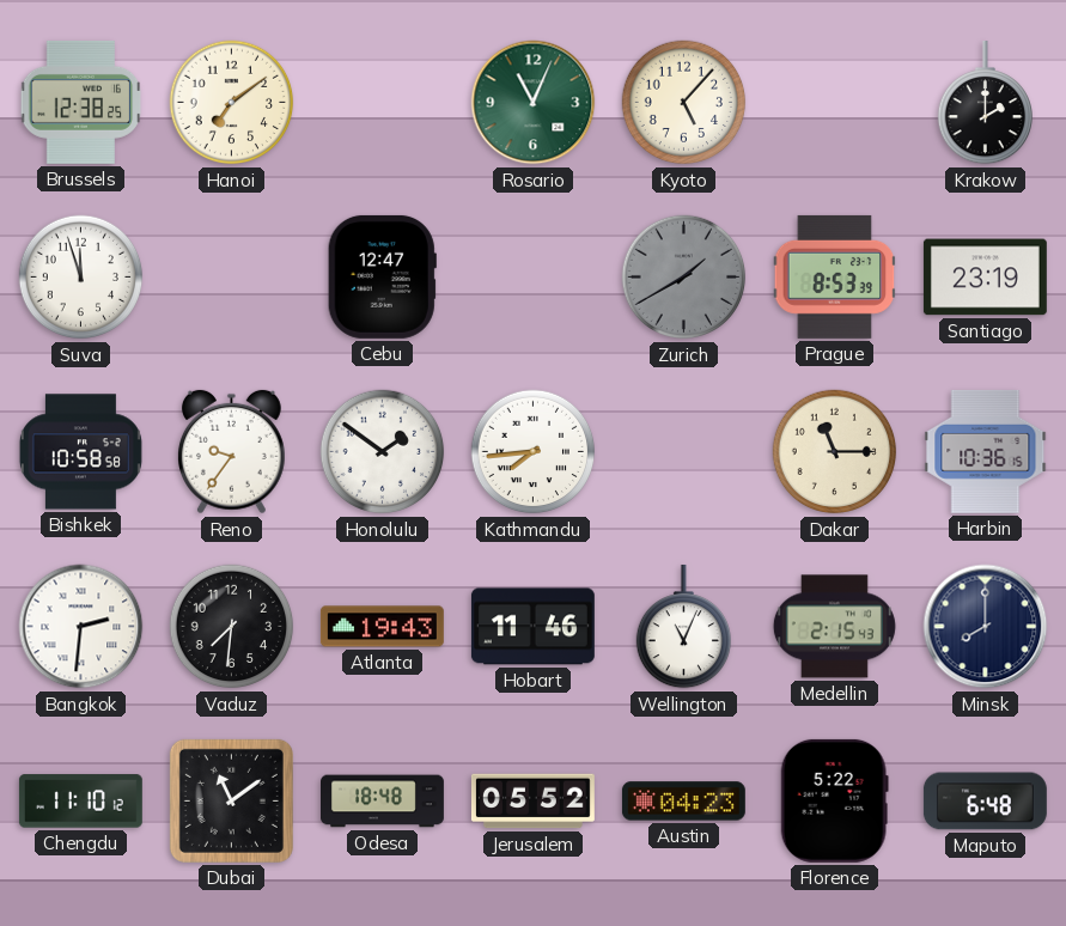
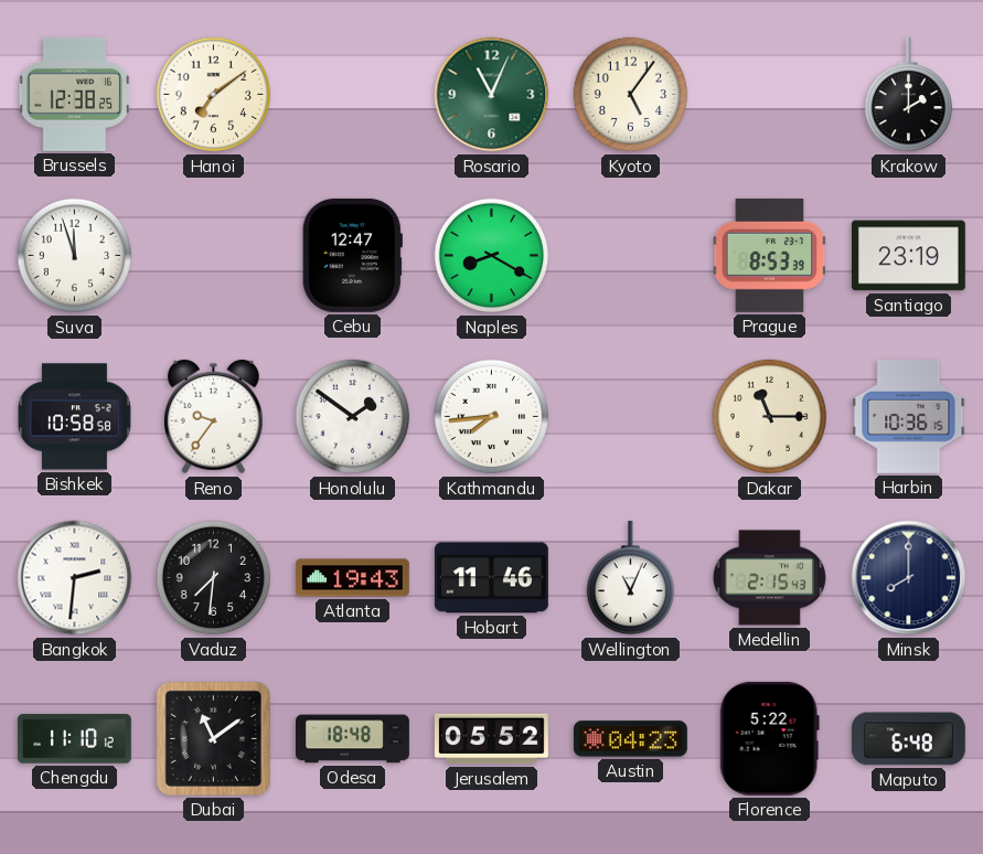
Kyoto: 5:07 -> 5:06 (631, 95)
Naples: none -> 8:20 (492, 256)
Zurich: 1:40 -> none (684, 278)
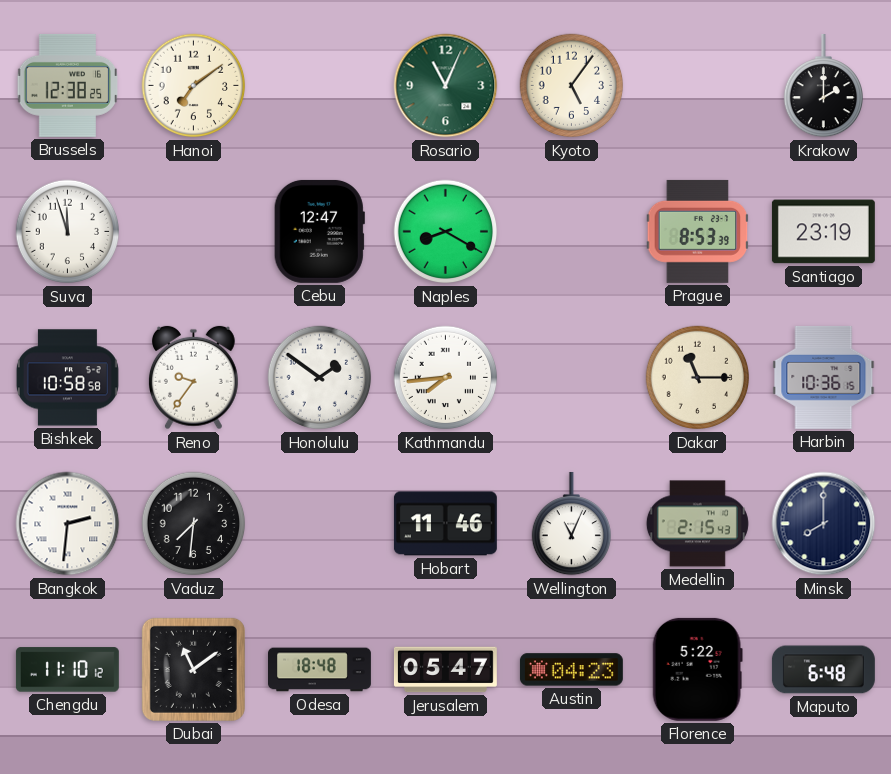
Atlanta: 19:43 -> none (352, 578)
Jerusalem: 05:52 -> 05:47 (445, 670)
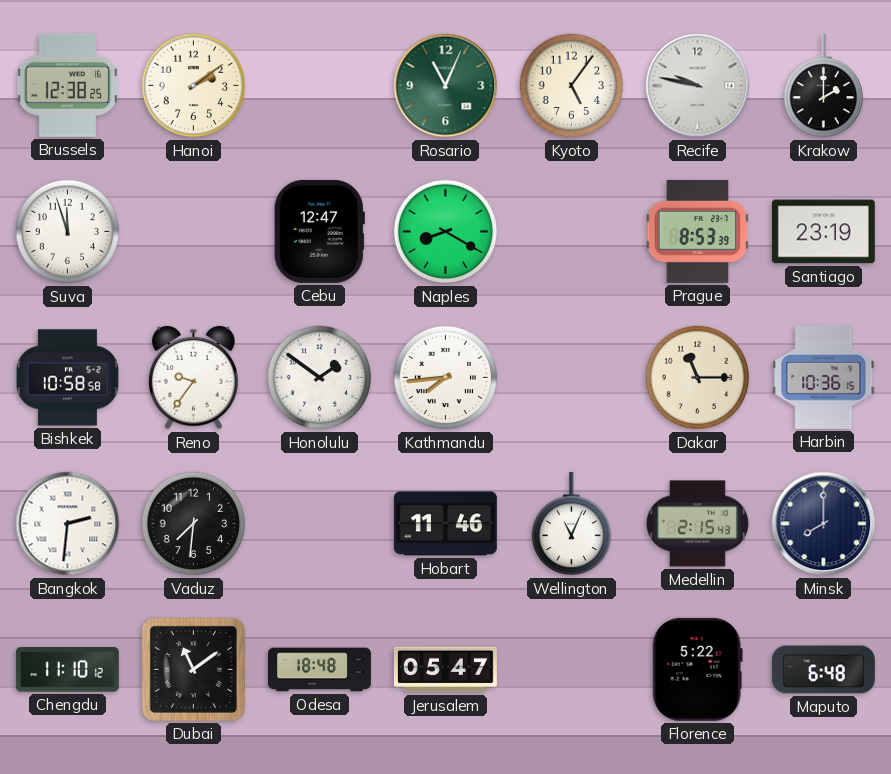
Hanoi: 7:09 -> 2:09 (194, 86)
Recife: none -> 9:47 (698, 86)
Austin: 04:23 -> none (571, 670)
